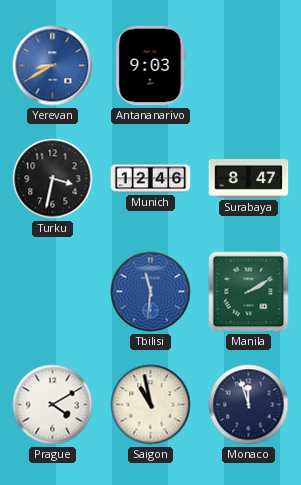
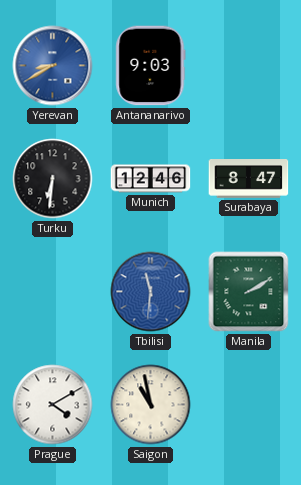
Turku: 3:32 -> 6:31 (53, 179)
Monaco: 11:57 -> none (249, 405)
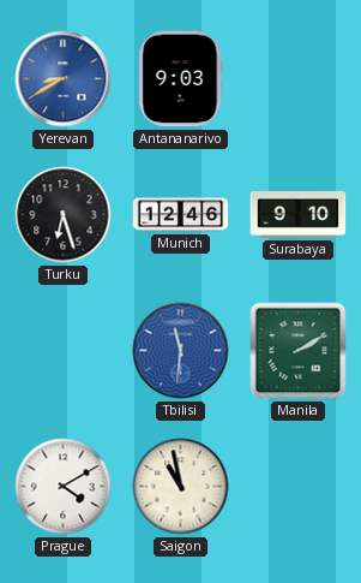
Turku: 6:31 -> 6:27 (64, 215)
Surabaya: 8:47 -> 9:10 (299, 215)
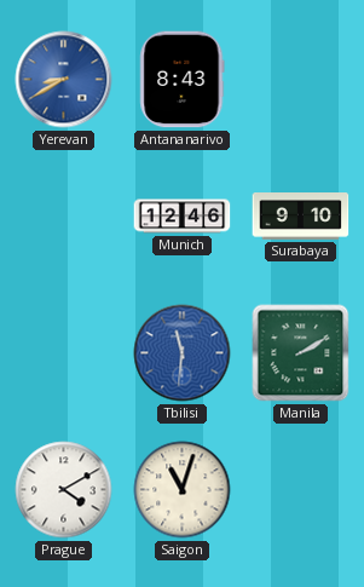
Antananarivo: 9:03 -> 8:43 (183, 80)
Turku: 6:27 -> none (64, 215)
Saigon: 10:58 -> 11:03 (183, 490)
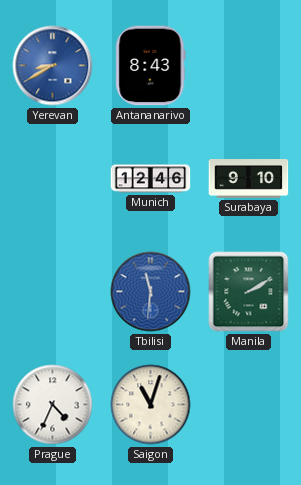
Prague: 4:10 -> 4:34 (53, 405)
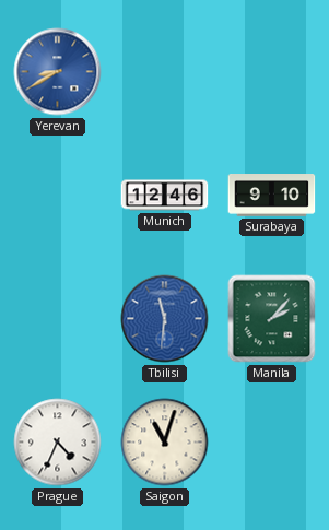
Antananarivo: 8:43 -> none (151, 66)
Manila: 2:10 -> 2:07 (272, 319)
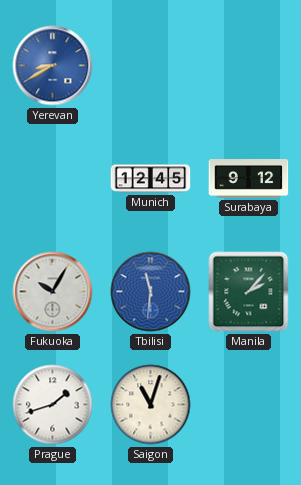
Munich: 12:46 -> 12:45 (151, 179)
Surabaya: 9:10 -> 9:12 (249, 179)
Fukuoka: none -> 10:05 (53, 292)
Prague: 4:34 -> 1:42 (53, 405)
